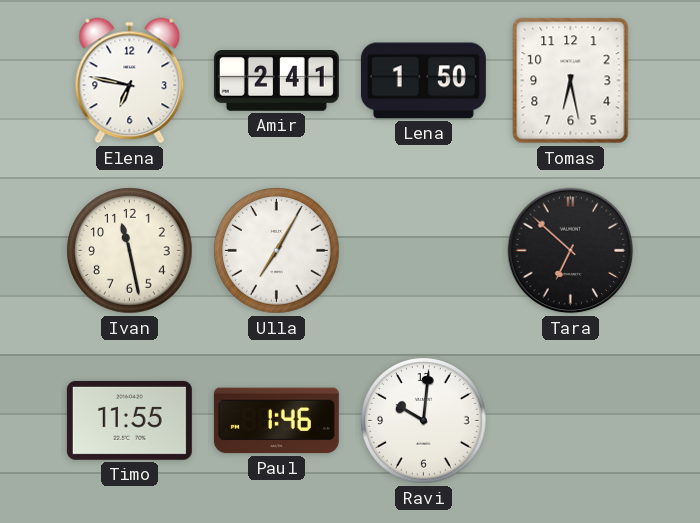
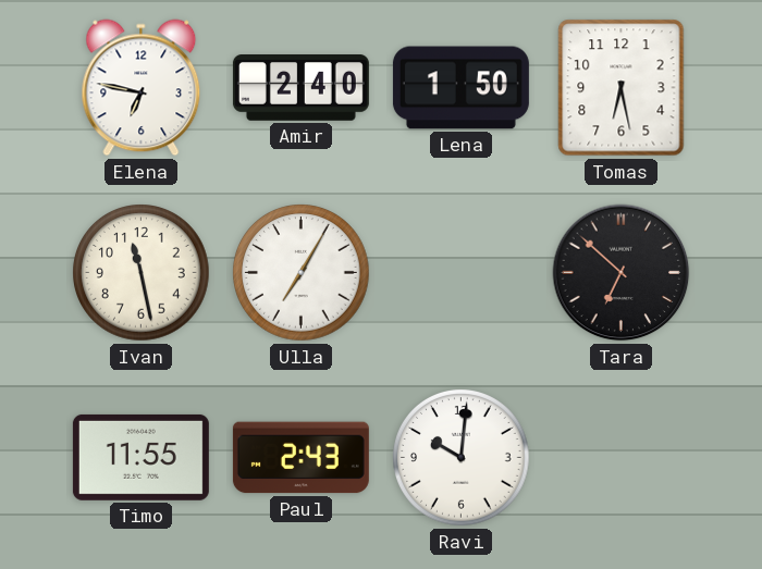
Amir: 2:41 -> 2:40 (300, 88)
Paul: 1:46 -> 2:43 (300, 458)
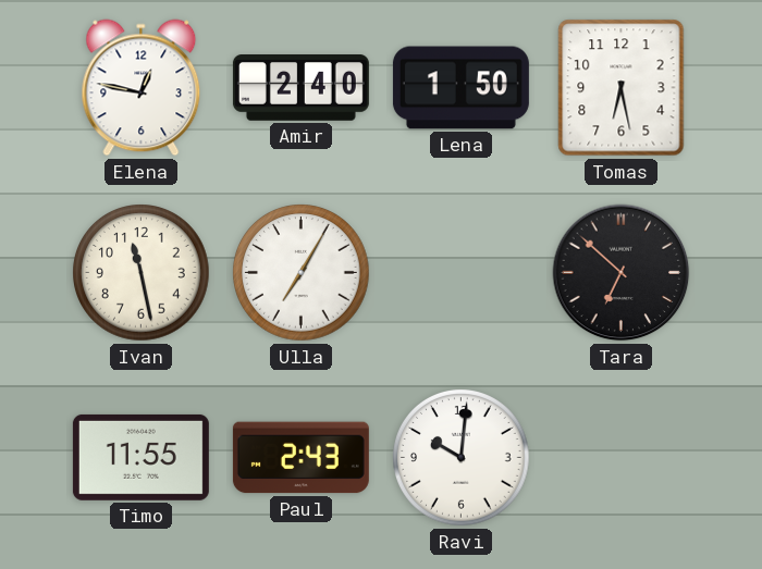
Elena: 6:47 -> 12:47 (142, 88)
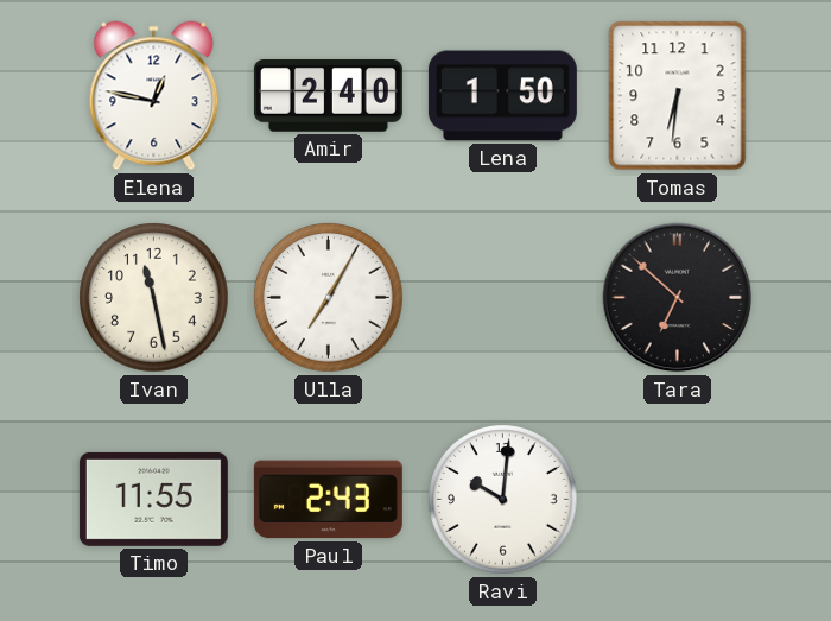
Tomas: 6:28 -> 6:31 (678, 96)
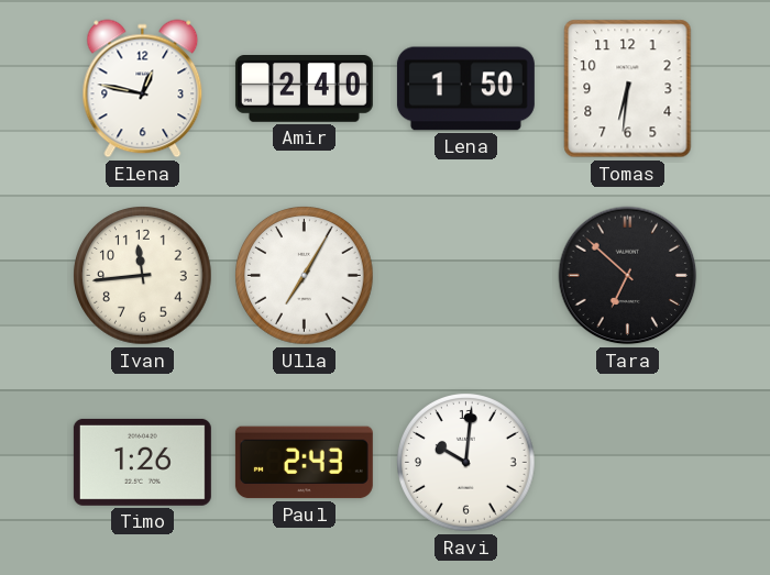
Ivan: 11:28 -> 11:44 (143, 276)
Timo: 11:55 -> 1:26 (142, 462)
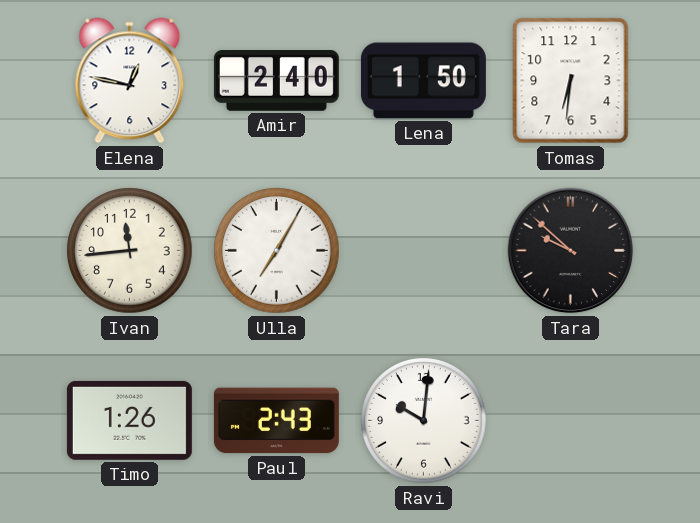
Tara: 6:52 -> 9:52 (571, 251)
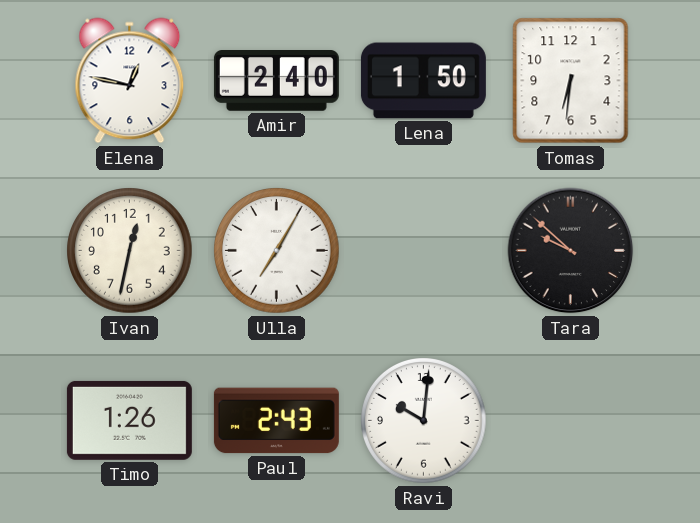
Ivan: 11:44 -> 12:32 (130, 251)
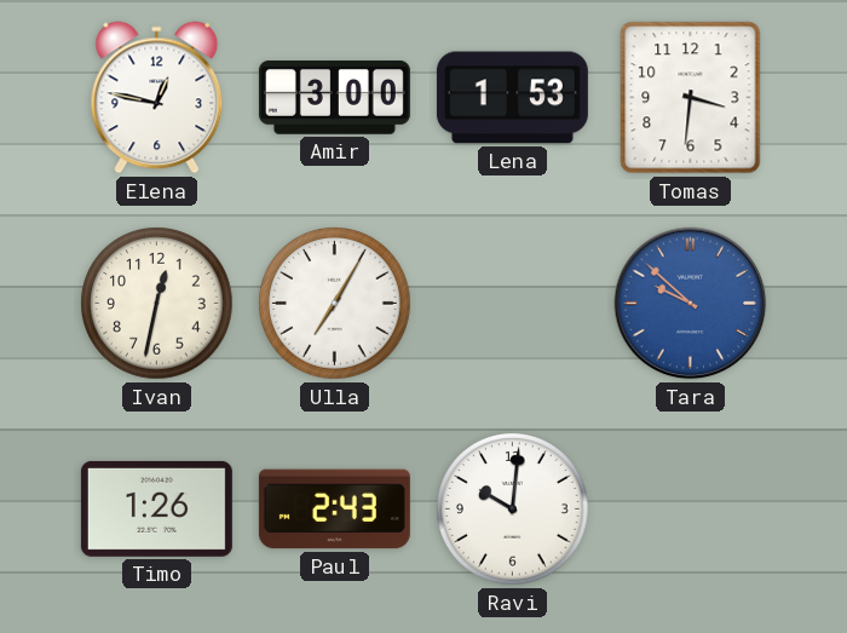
Amir: 2:40 -> 3:00 (334, 98)
Lena: 1:50 -> 1:53 (512, 98)
Tomas: 6:31 -> 3:31 (691, 98)
Tara dial: black -> blue (691, 304)
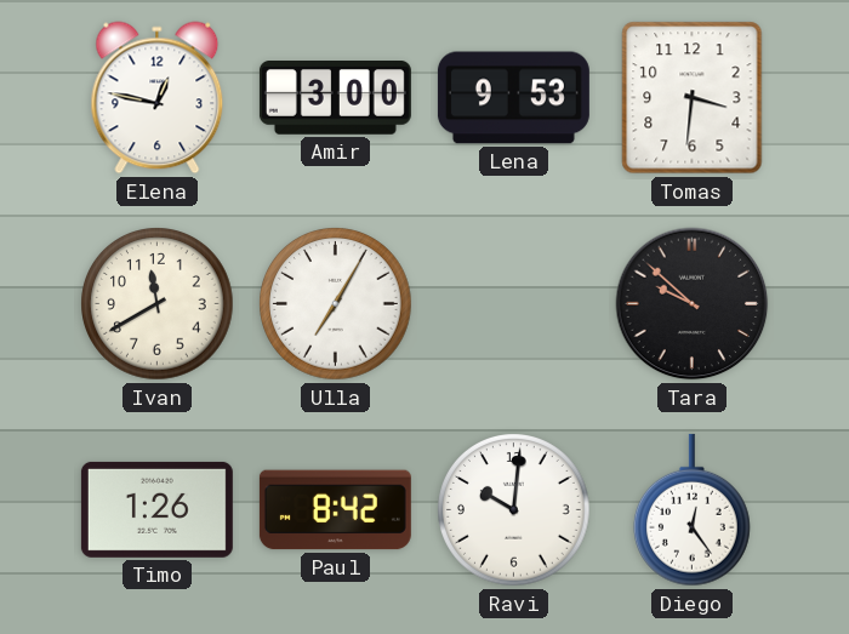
Lena: 1:53 -> 9:53 (513, 98)
Ivan: 12:32 -> 11:40 (158, 304)
Tara dial: blue -> black (693, 304)
Paul: 2:43 -> 8:42 (335, 510)
Diego: none -> 12:24 (693, 510)
